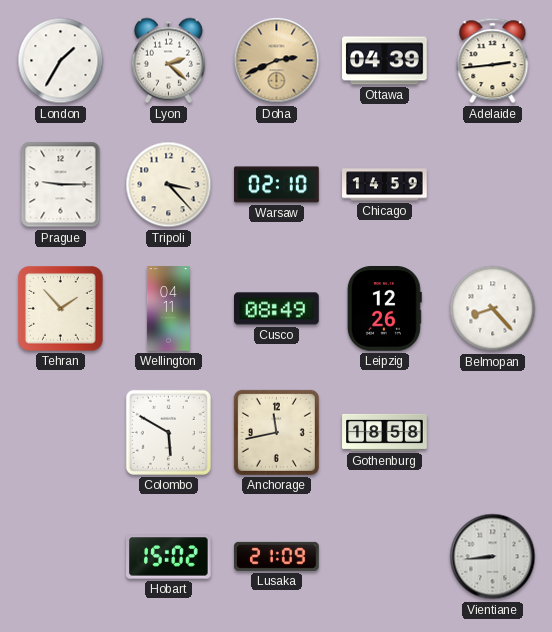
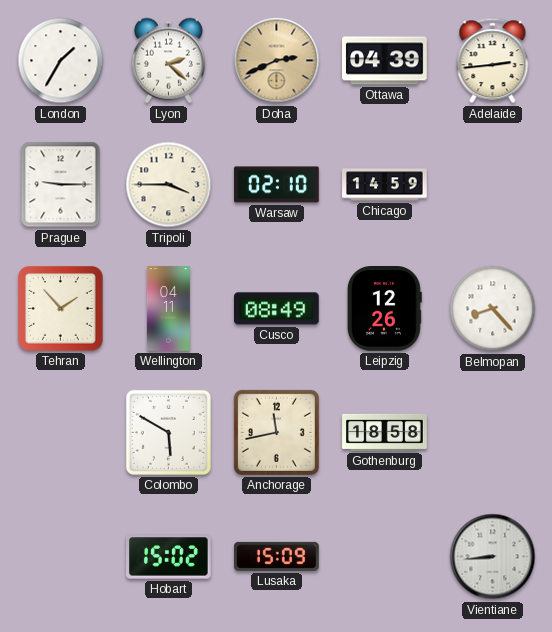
Tripoli: 3:23 -> 3:45 (169, 185)
Lusaka: 21:09 -> 15:09 (277, 556)
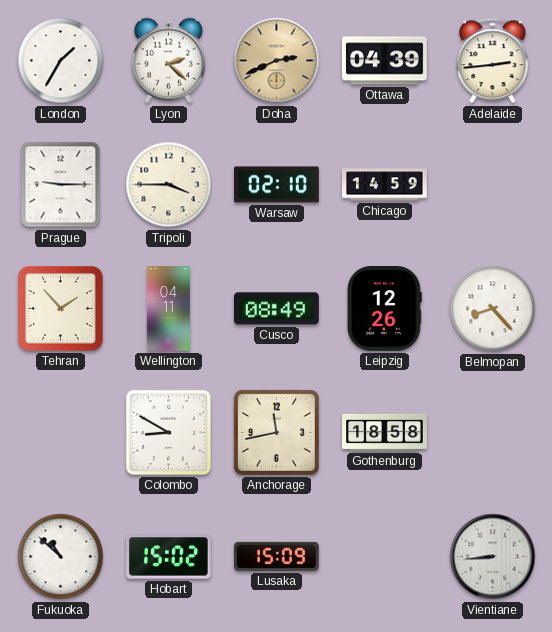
Colombo: 5:50 -> 8:50 (168, 432)
Fukuoka: none -> 10:52 (61, 557)
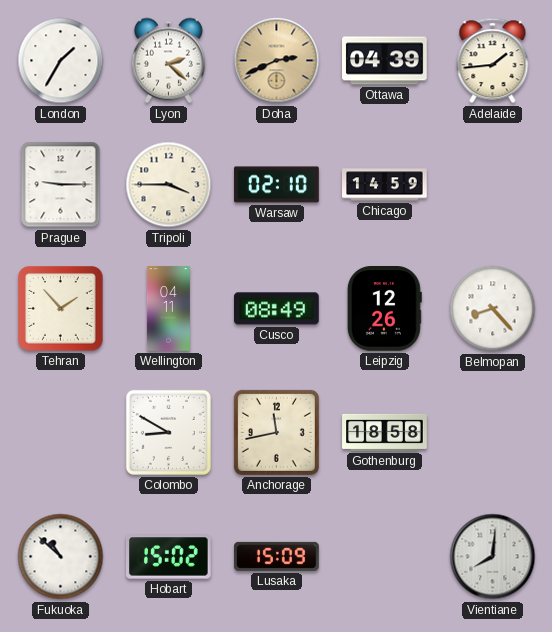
Adelaide: 2:44 -> 1:44 (493, 61)
Vientiane: 8:44 -> 8:01 (493, 557)
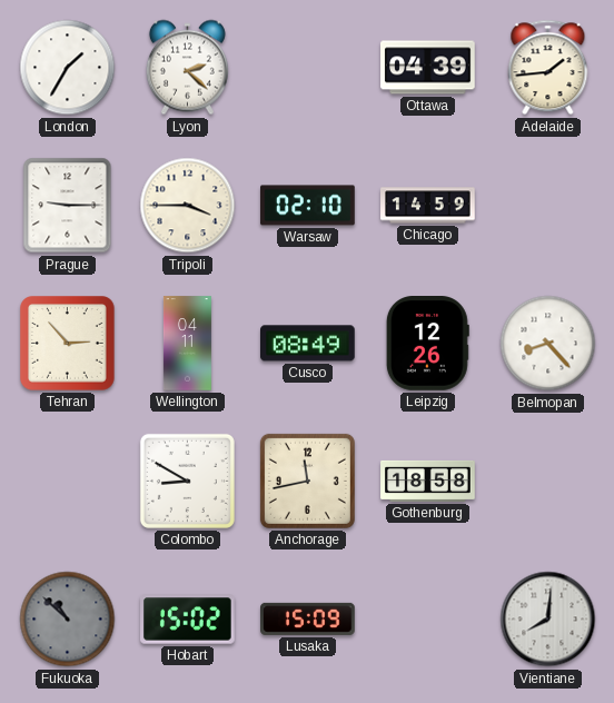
Doha: 2:41 -> none (277, 61)
Tehran: 1:53 -> 2:53 (68, 344)
Fukuoka dial: white -> grey (68, 620)
